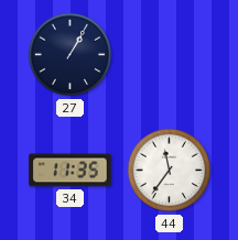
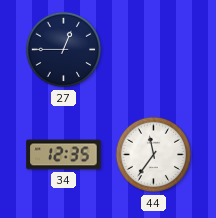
27: 1:05 -> 12:45 (64, 50)
34: 11:35 -> 12:35 (64, 155)
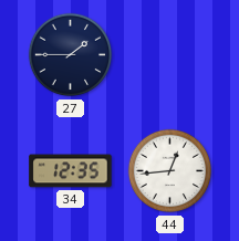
27: 12:45 -> 1:45 (71, 55)
44: 11:36 -> 12:44 (170, 171)
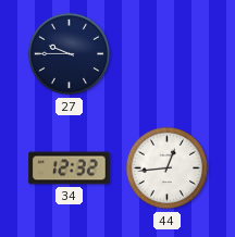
27: 1:45 -> 9:45 (70, 54)
34: 12:35 -> 12:32 (70, 169)
